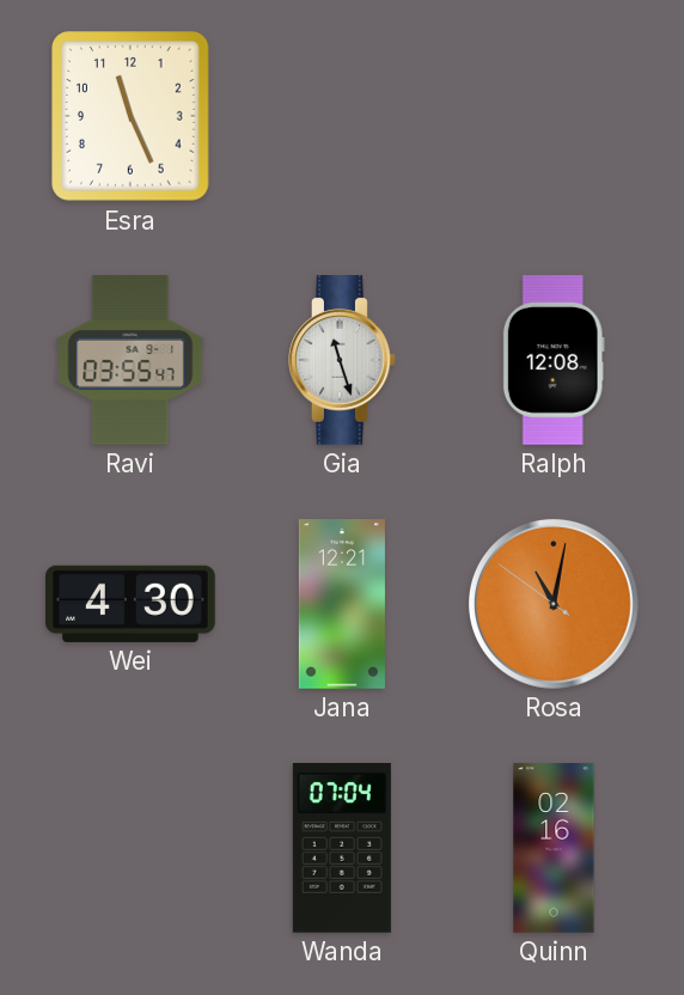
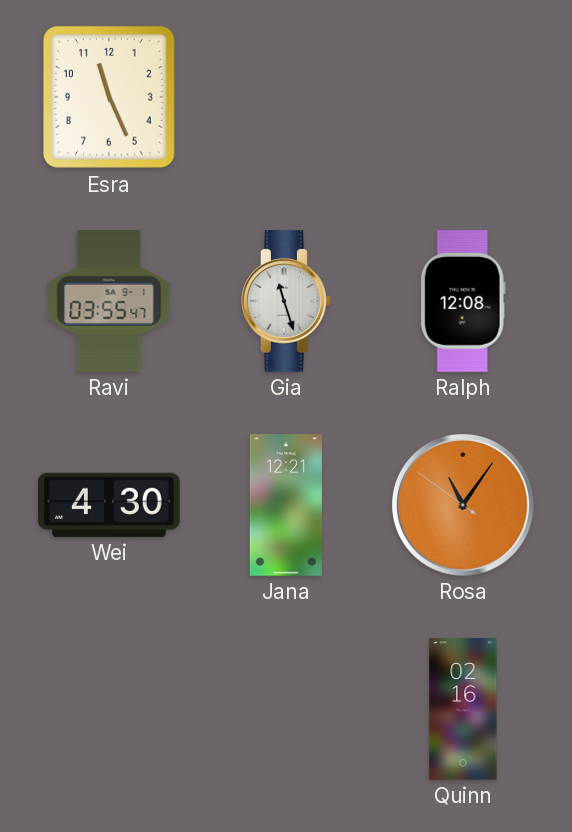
Rosa: 11:01 -> 11:05 (463, 505)
Wanda: 07:04 -> none (342, 848)
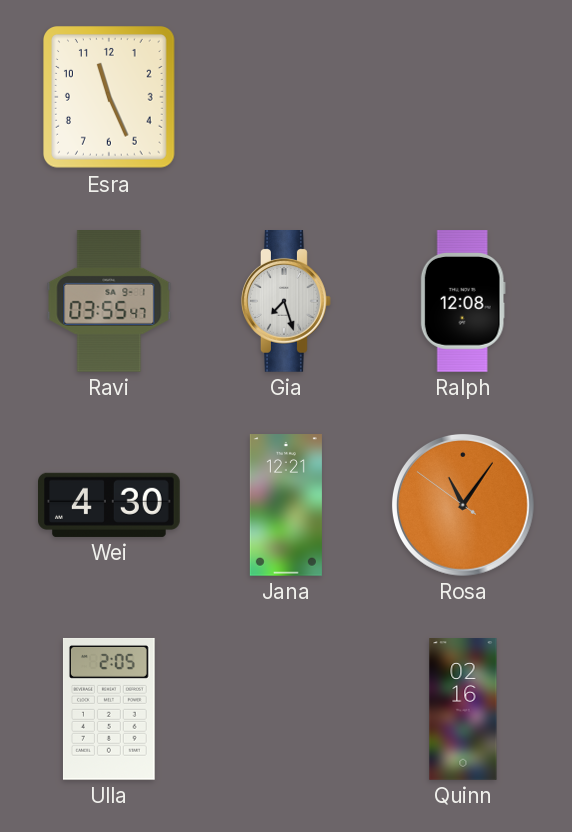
Gia: 11:27 -> 7:27 (287, 302)
Ulla: none -> 2:05 (109, 709)
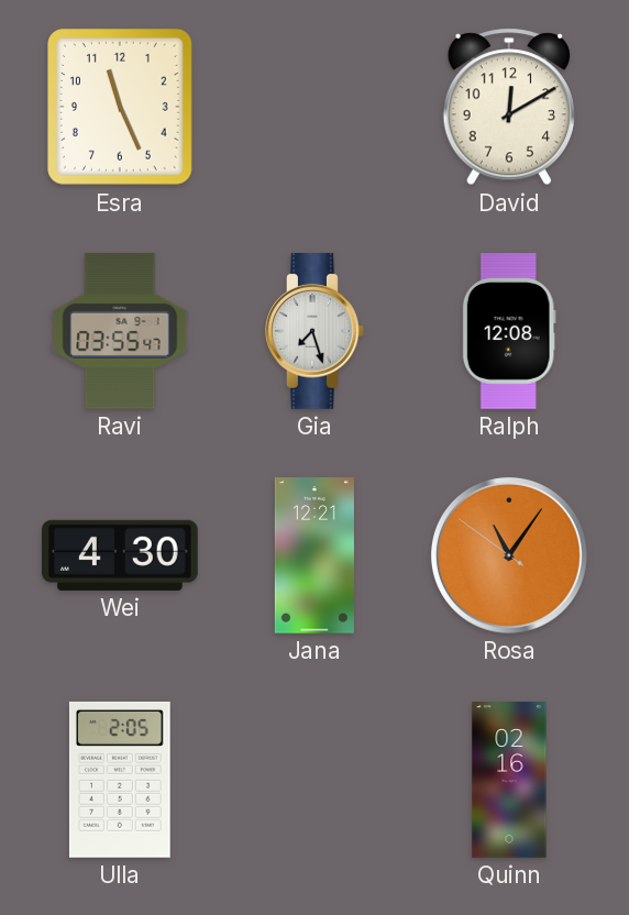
David: none -> 12:10 (509, 107)
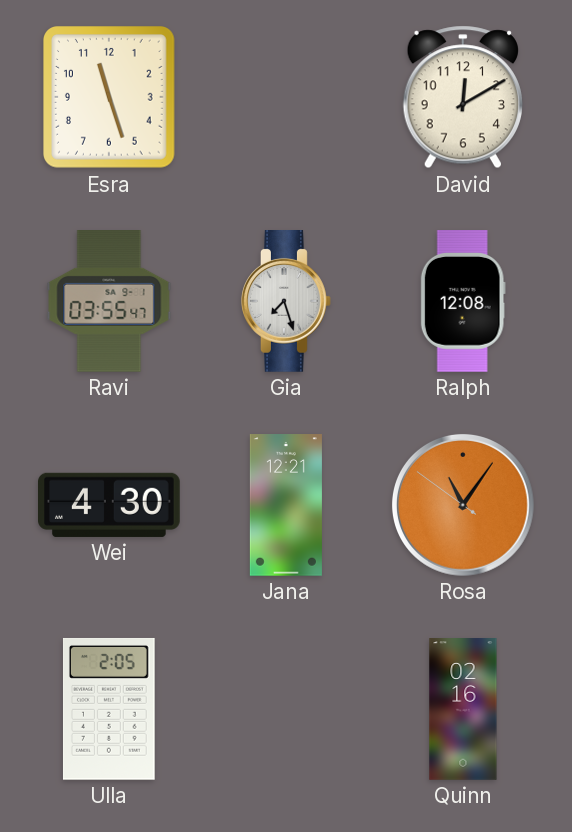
Esra: 11:26 -> 11:27 (110, 98)
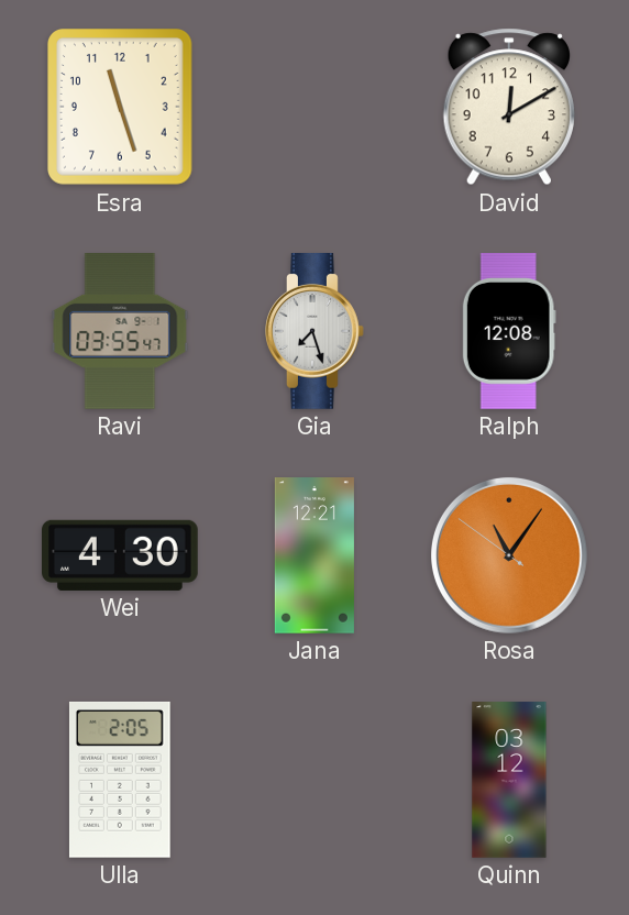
Quinn: 02:16 -> 03:12 (509, 780)
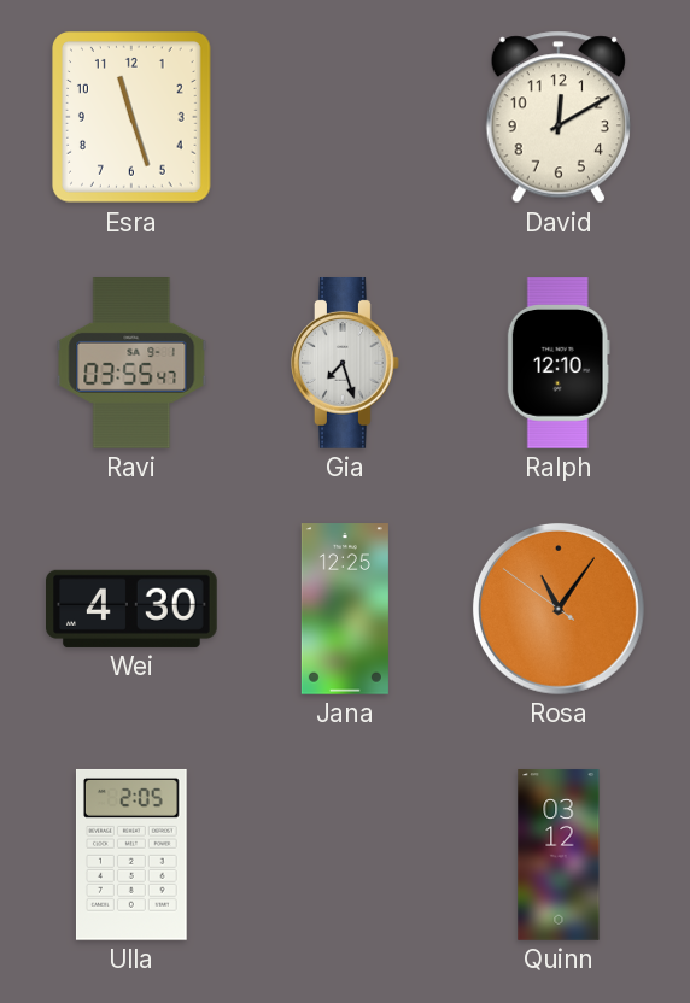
Ralph: 12:08 -> 12:10 (559, 364)
Jana: 12:21 -> 12:25 (345, 609)
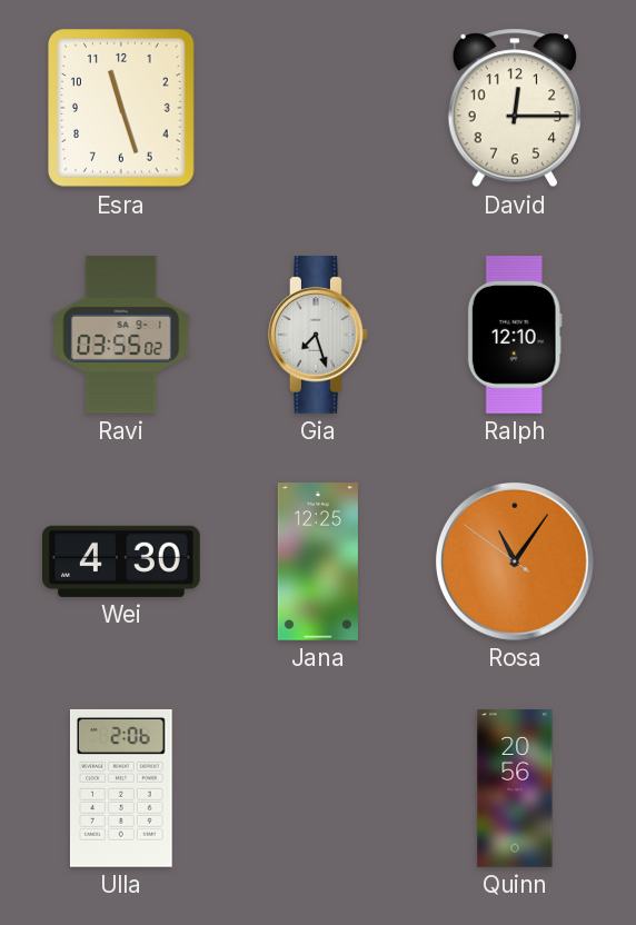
David: 12:10 -> 12:15 (515, 108)
Ravi: 03:55:47 -> 03:55:02 (121, 336)
Ulla: 2:05 -> 2:06 (121, 788)
Quinn: 03:12 -> 20:56 (515, 788)
